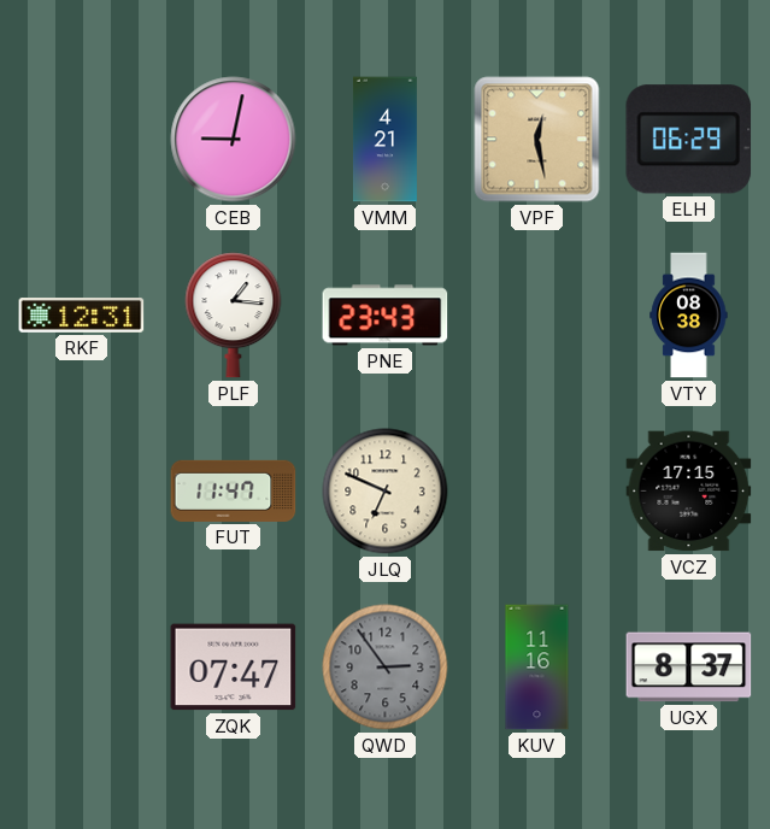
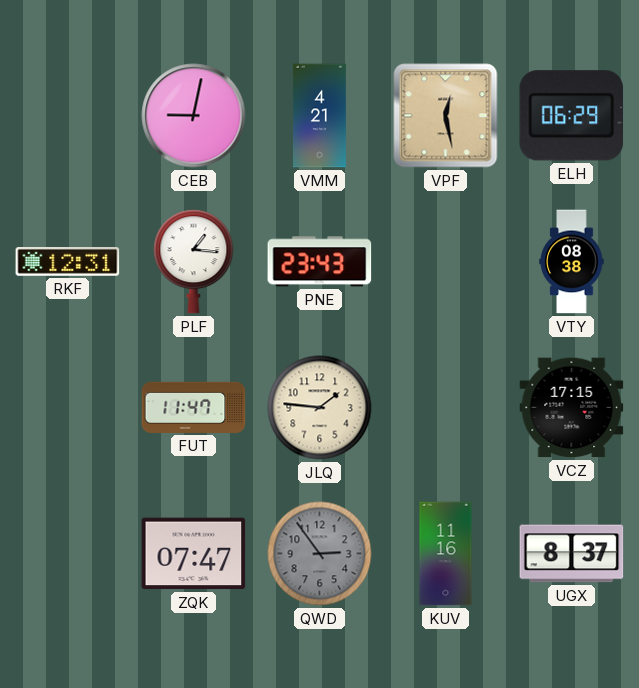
JLQ: 6:49 -> 1:46 (320, 408)
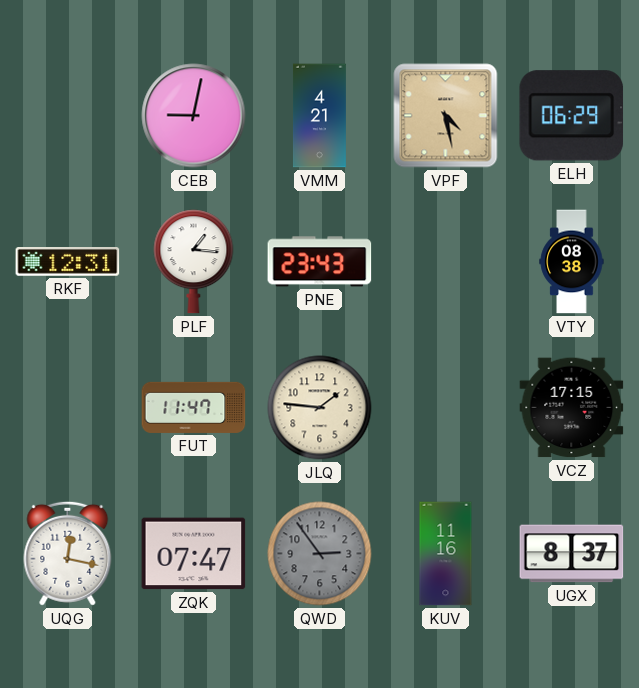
VPF: 12:28 -> 4:28 (446, 116)
UQG: none -> 12:17 (68, 553)
